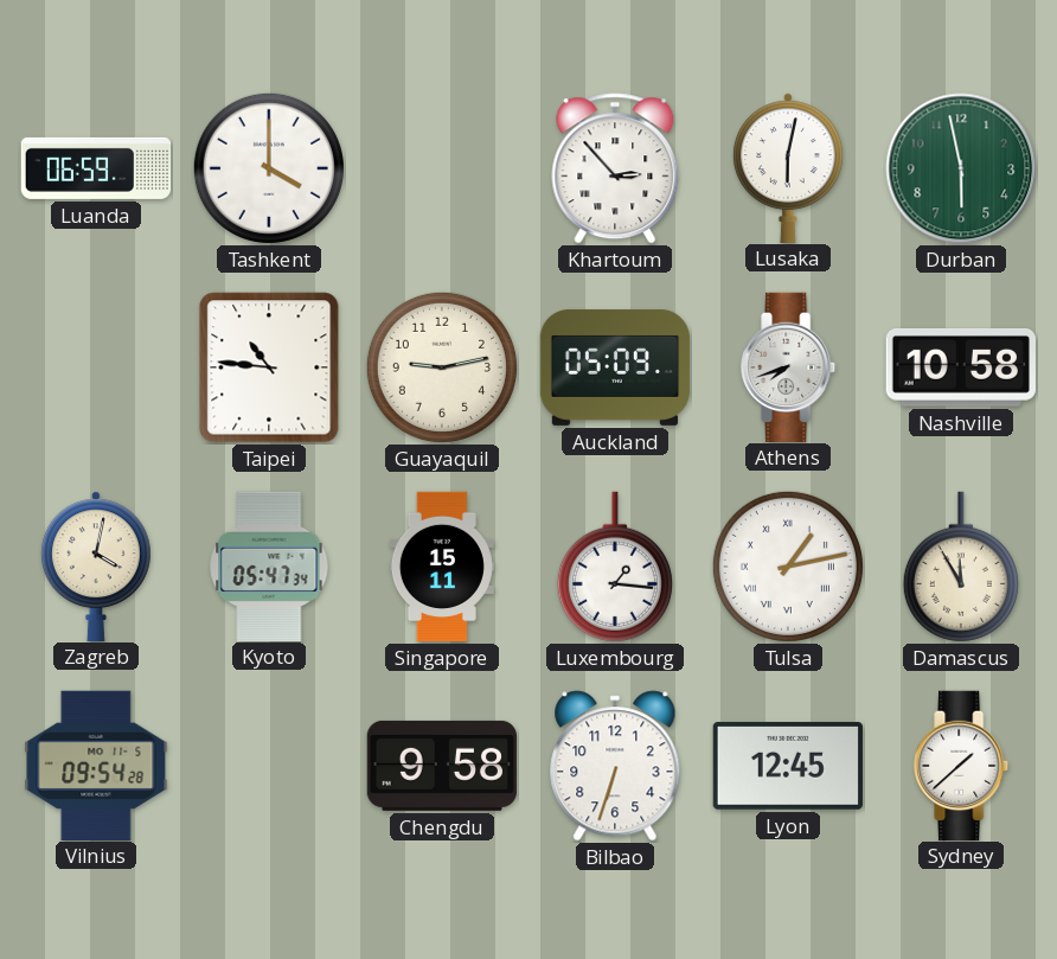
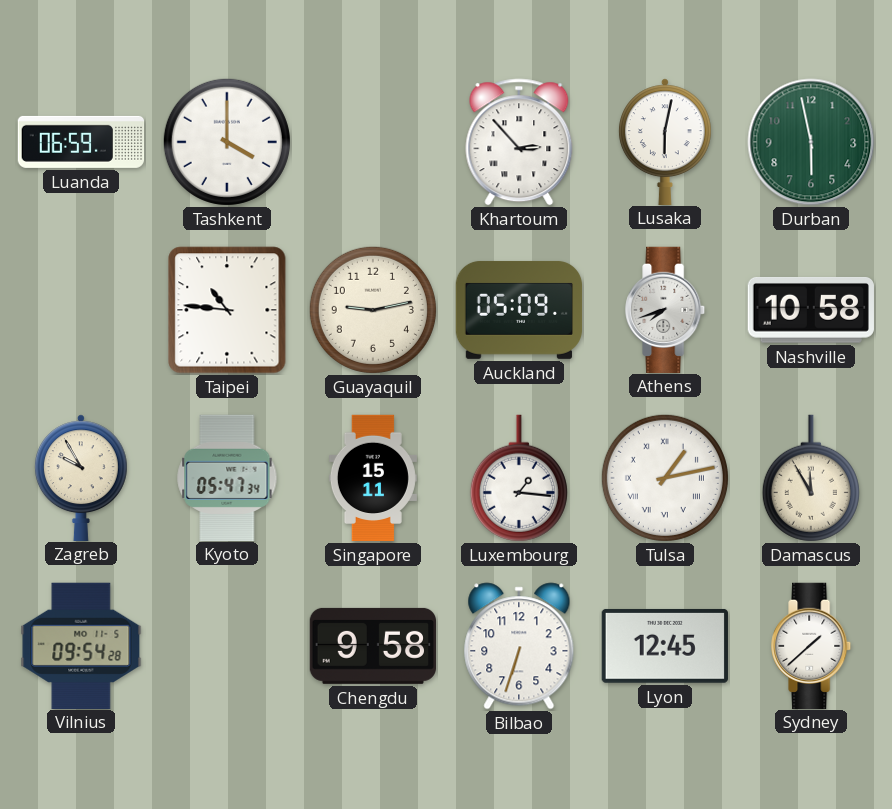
Zagreb: 4:02 -> 9:55 (81, 477)
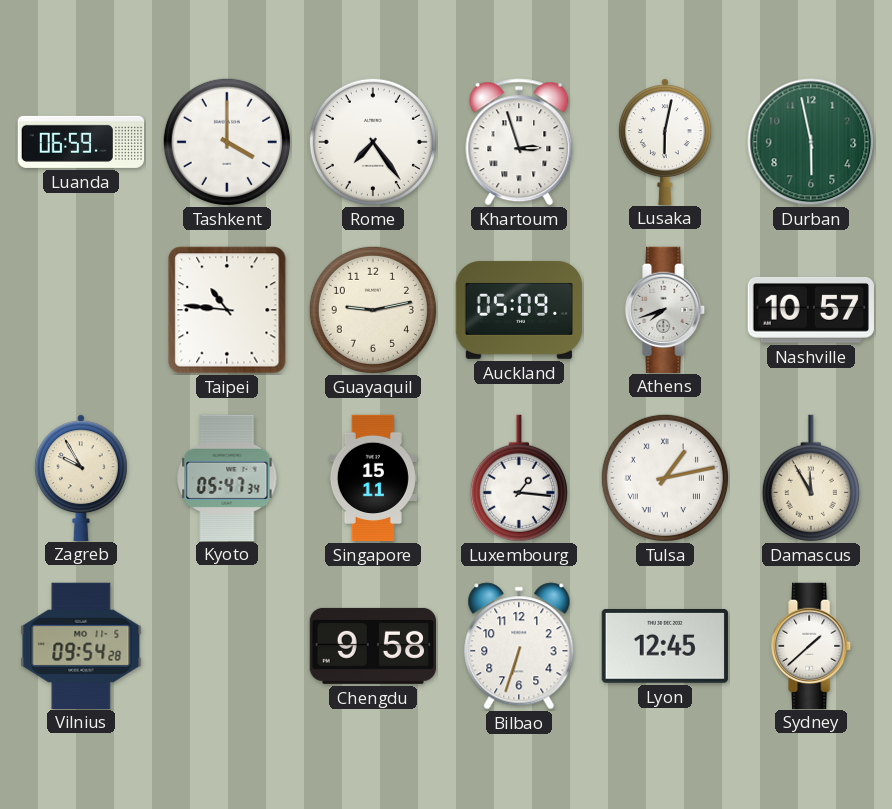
Rome: none -> 7:24 (373, 142)
Khartoum: 2:53 -> 2:57 (519, 142)
Nashville: 10:58 -> 10:57 (811, 310)
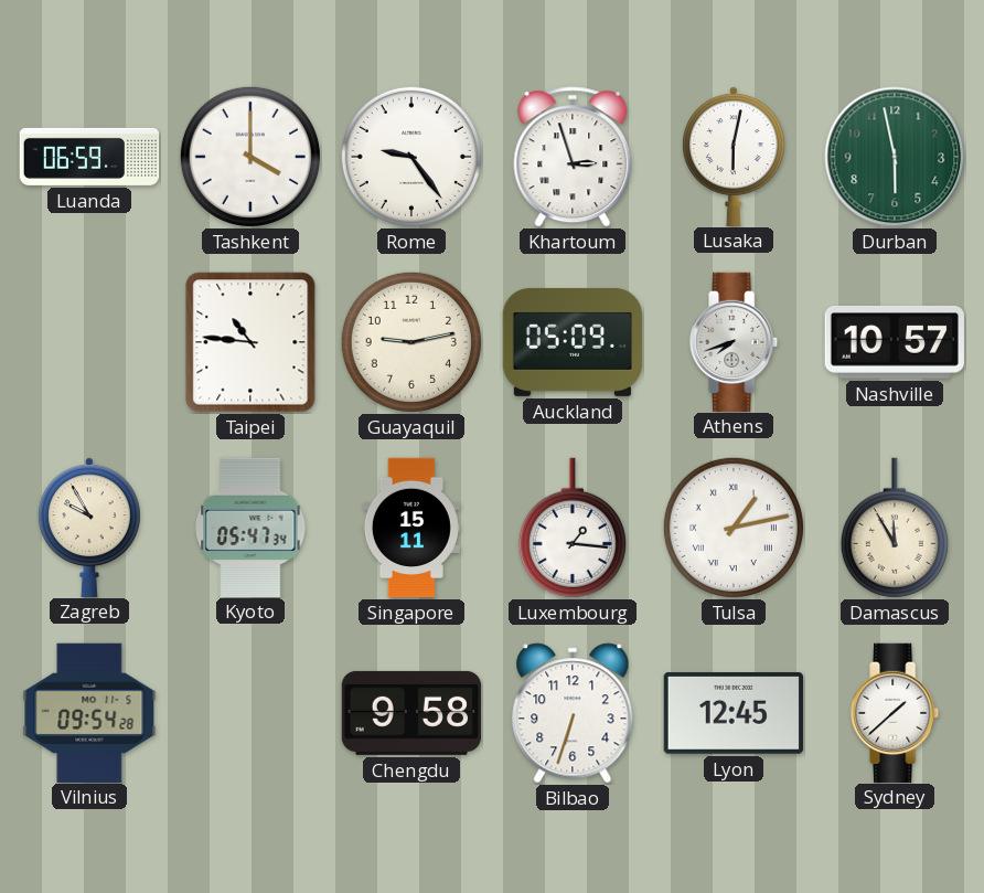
Rome: 7:24 -> 9:24 (411, 157)
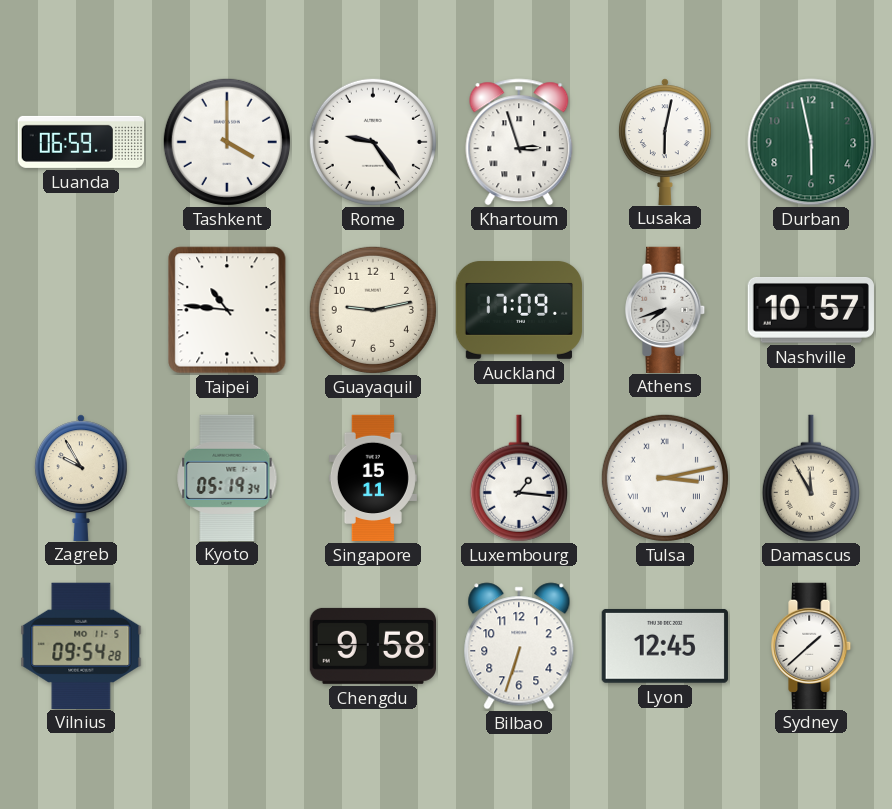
Auckland: 05:09 -> 17:09 (519, 310)
Kyoto: 05:47 -> 05:19 (227, 477)
Tulsa: 1:13 -> 3:13 (665, 478)
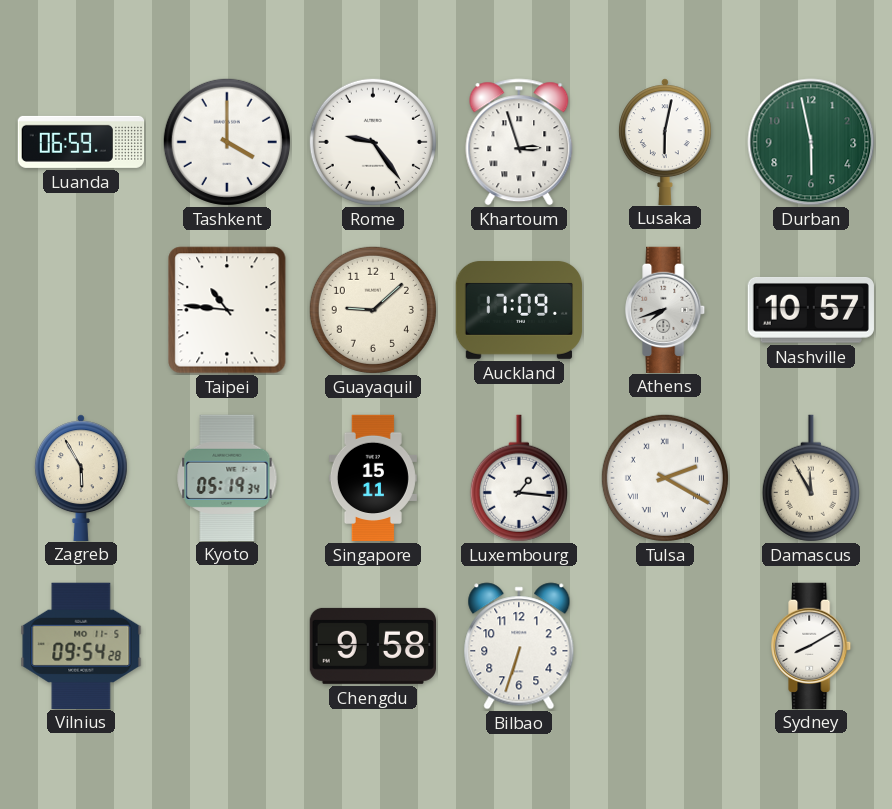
Guayaquil: 9:13 -> 9:08 (373, 310)
Zagreb: 9:55 -> 5:55 (81, 477)
Tulsa: 3:13 -> 2:20 (665, 478)
Lyon: 12:45 -> none (665, 646)
Sydney: 1:38 -> 8:10 (812, 645)
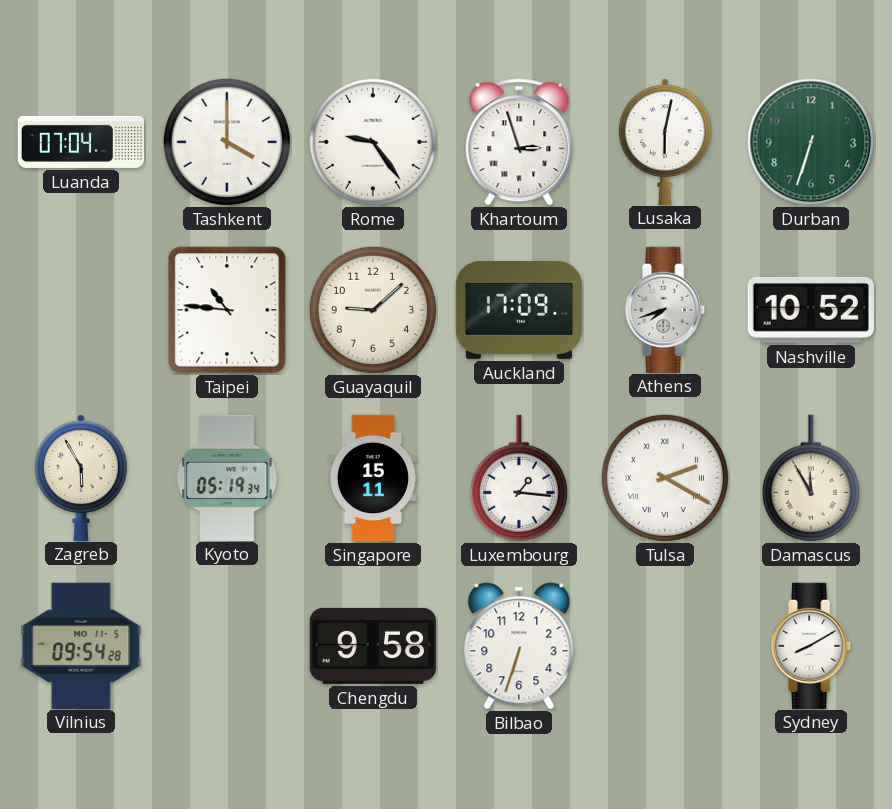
Luanda: 06:59 -> 07:04 (81, 142)
Durban: 5:58 -> 6:33 (811, 142)
Nashville: 10:57 -> 10:52 (811, 310)
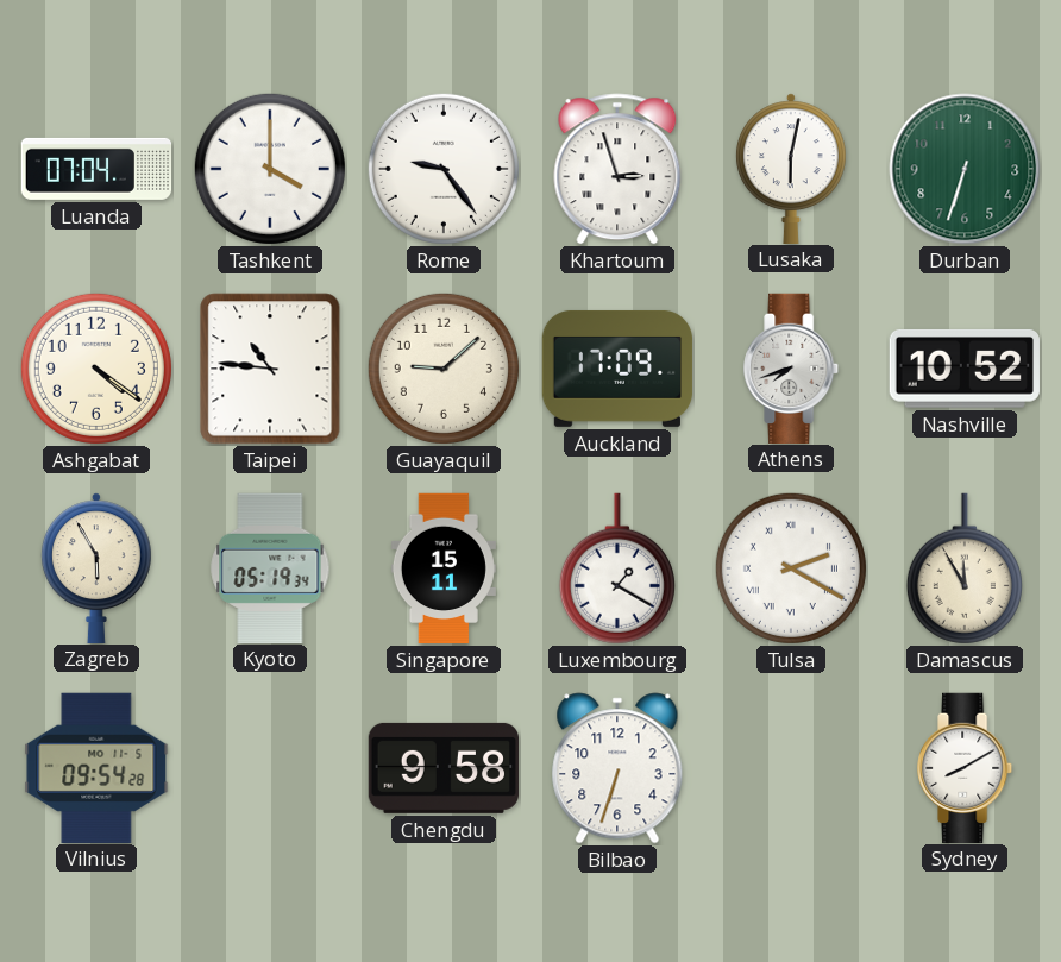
Ashgabat: none -> 4:21 (96, 369)
Luxembourg: 1:16 -> 1:20 (617, 568)
